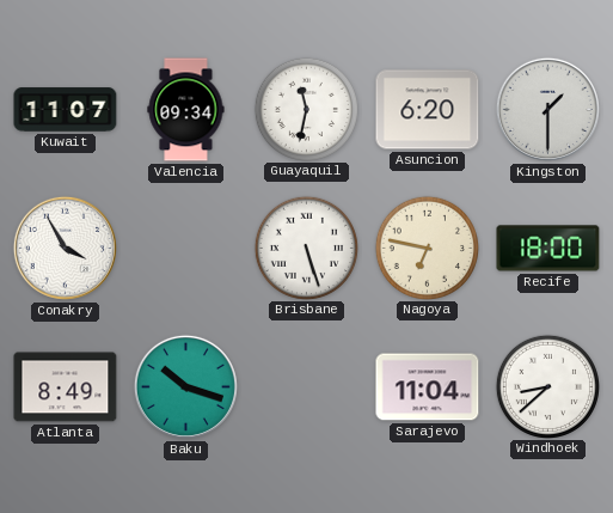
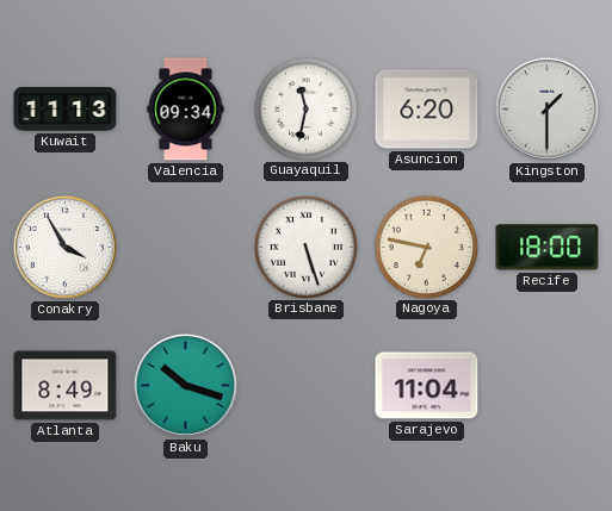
Kuwait: 11:07 -> 11:13 (66, 110)
Windhoek: 8:38 -> none (547, 386)
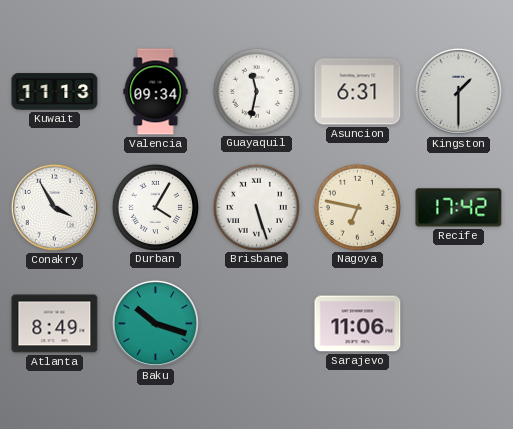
Asuncion: 6:20 -> 6:31 (358, 92)
Durban: none -> 4:05 (155, 207)
Recife: 18:00 -> 17:42 (459, 208)
Sarajevo: 11:04 -> 11:06 (358, 324)
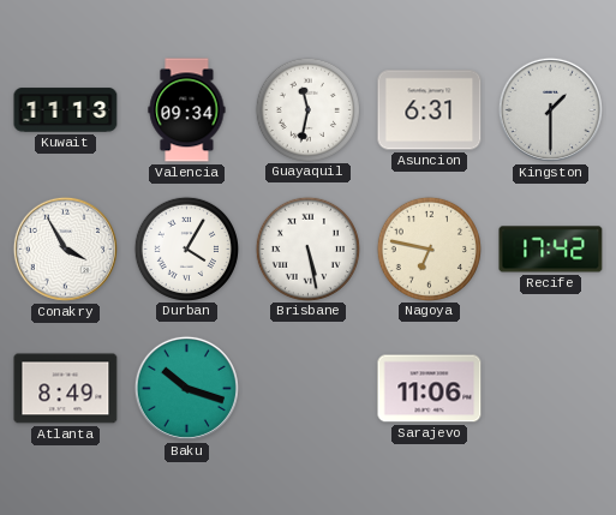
Brisbane: 5:27 -> 5:28 (307, 248)
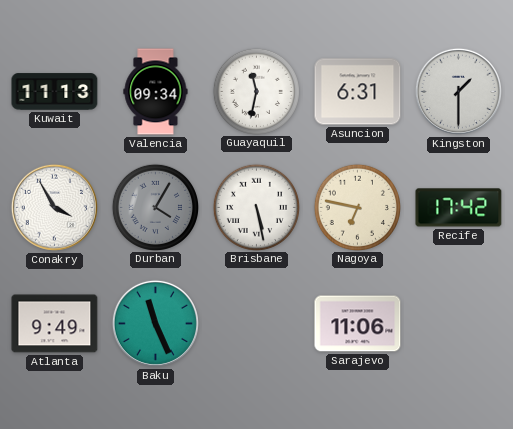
Durban dial: white -> grey (155, 207)
Atlanta: 8:49 -> 9:49 (55, 324)
Baku: 10:18 -> 11:26 (155, 323)
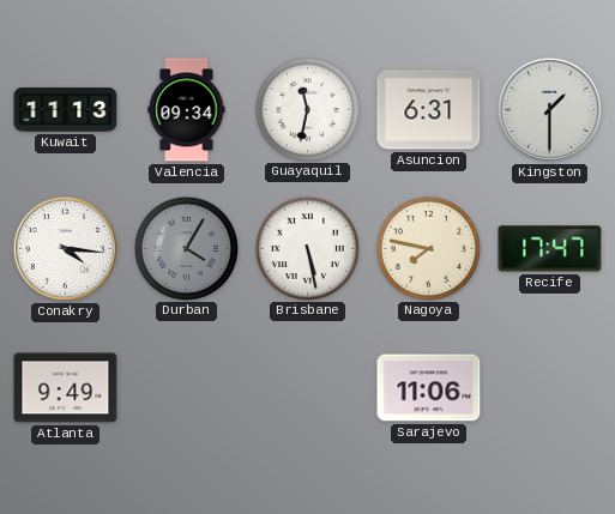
Conakry: 3:55 -> 4:16 (65, 248)
Nagoya: 6:47 -> 7:47 (428, 248)
Recife: 17:42 -> 17:47 (550, 249)
Baku: 11:26 -> none (155, 323)
